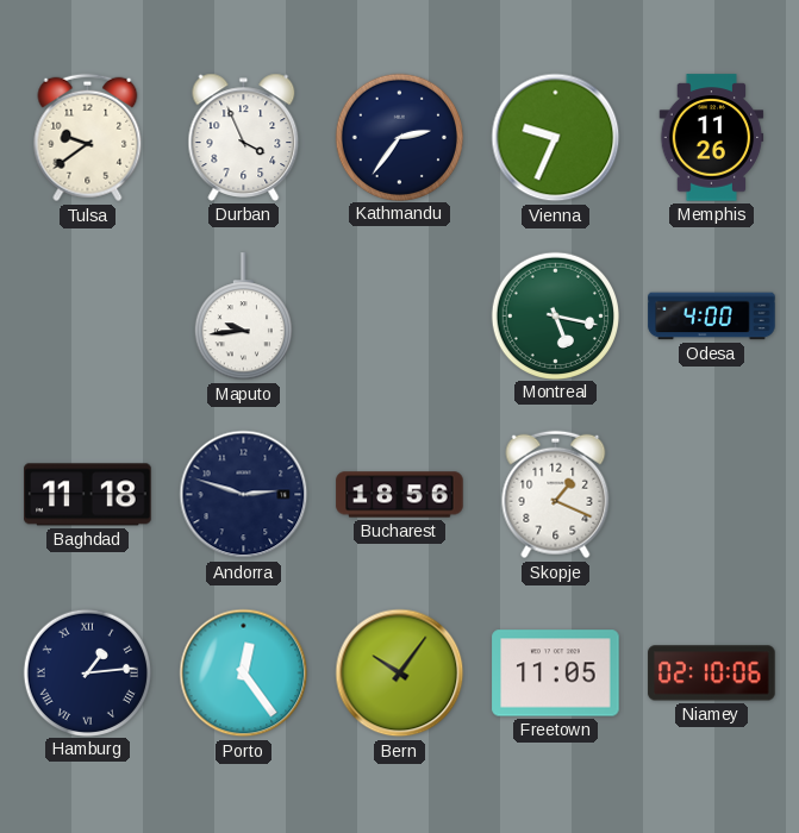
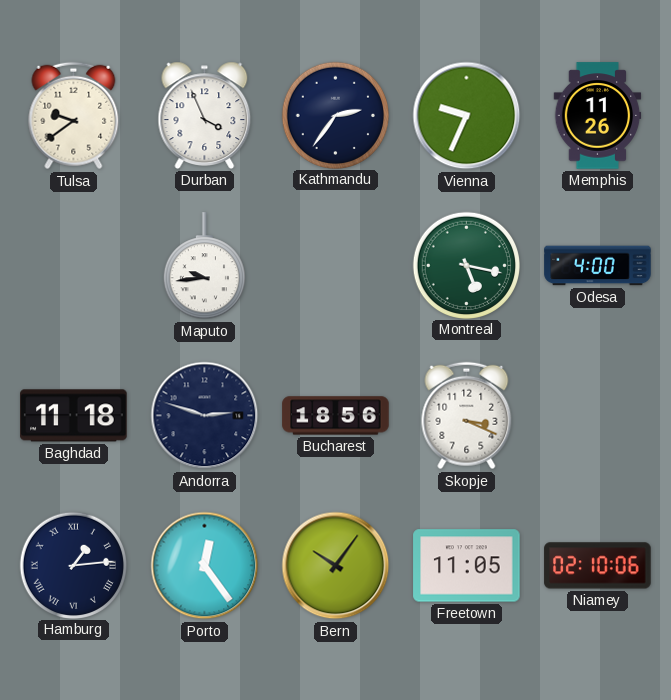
Skopje: 1:19 -> 3:19 (467, 416)
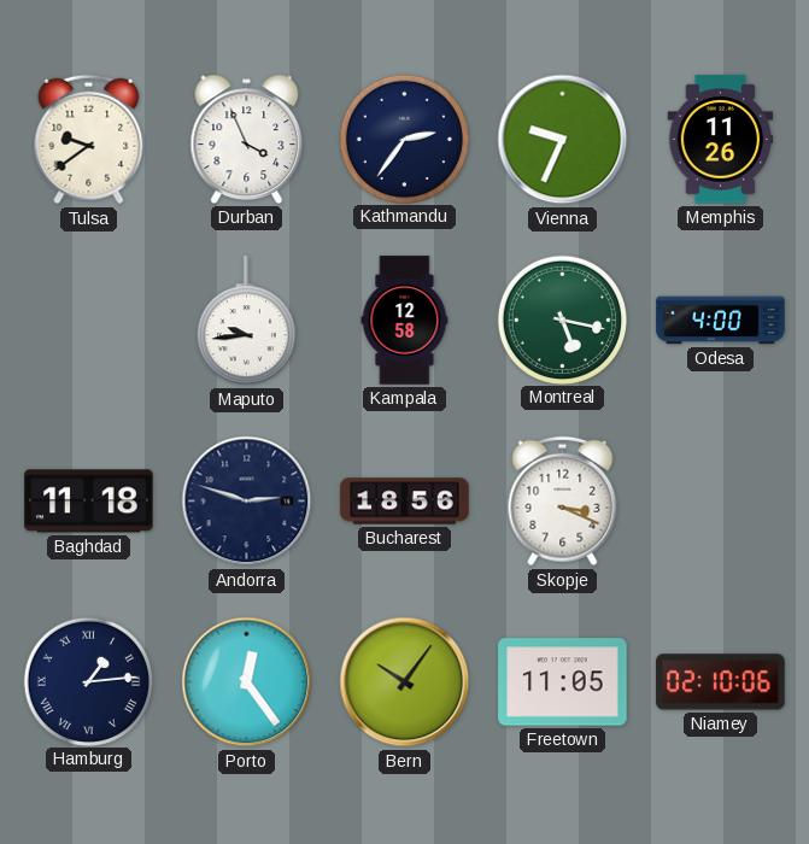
Kampala: none -> 12:58 (405, 321)
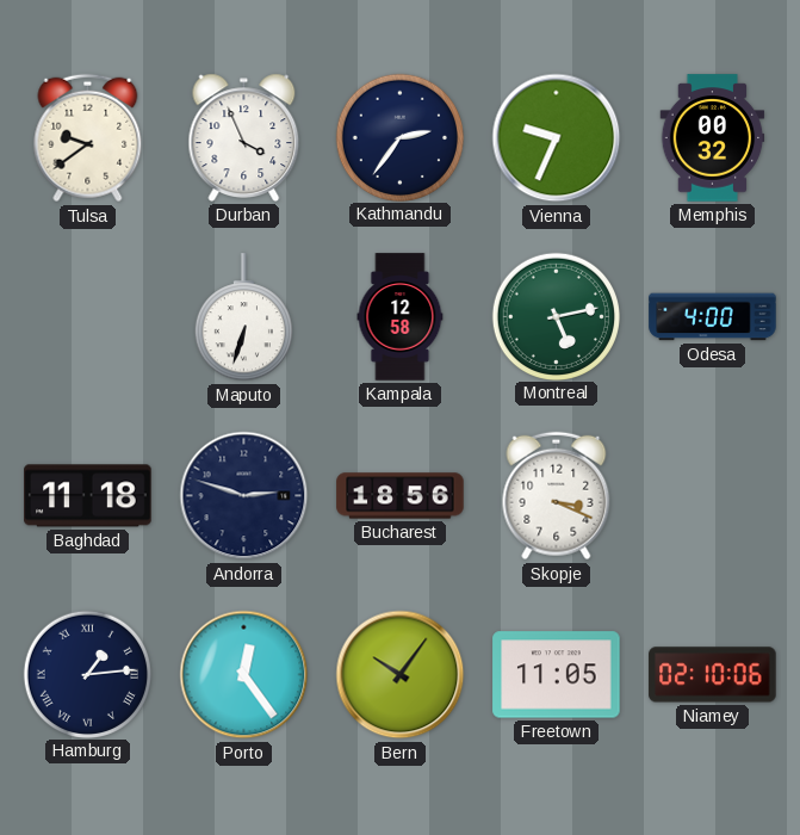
Memphis: 11:26 -> 00:32 (713, 138)
Maputo: 9:44 -> 6:33 (243, 317)
Montreal: 5:17 -> 5:13 (556, 316)
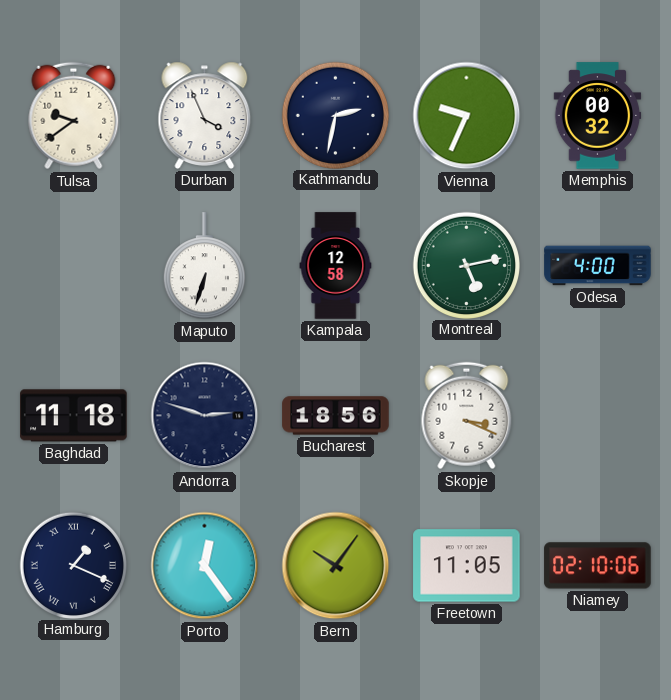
Kathmandu: 2:36 -> 2:32 (335, 115)
Hamburg: 1:14 -> 1:19 (73, 565)
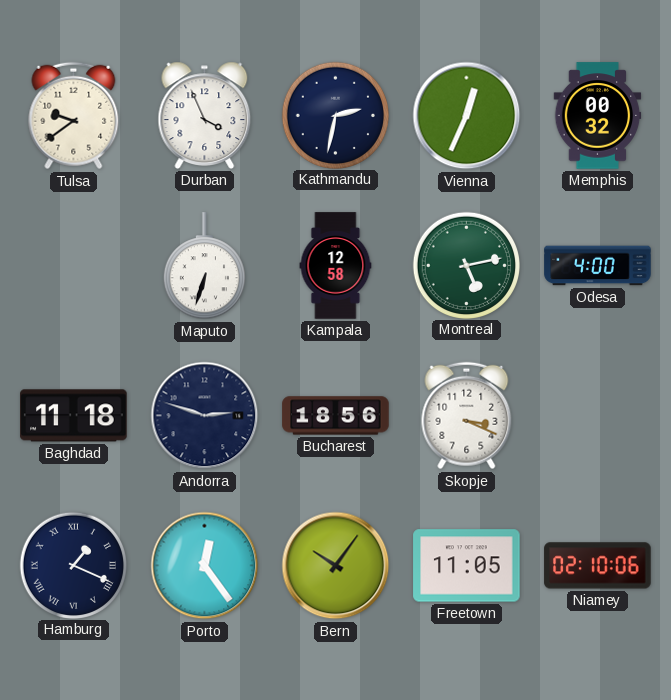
Vienna: 9:34 -> 12:34 (467, 116)
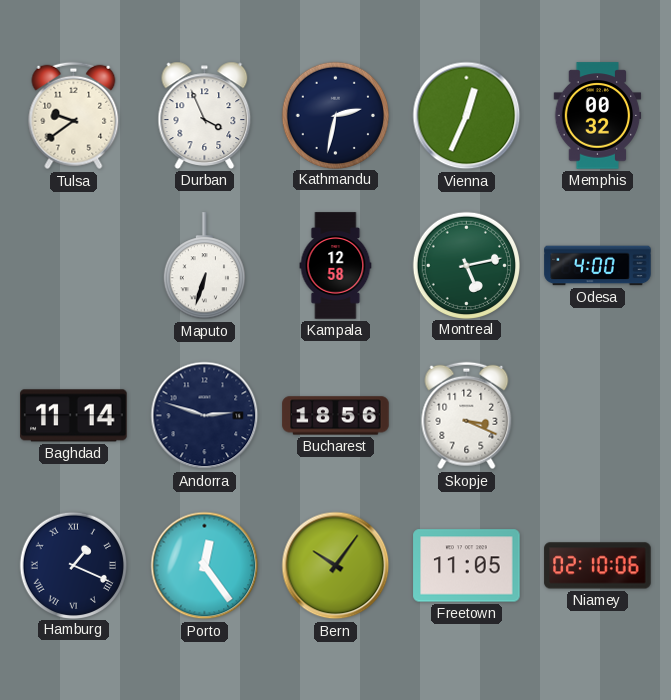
Baghdad: 11:18 -> 11:14 (74, 416)
